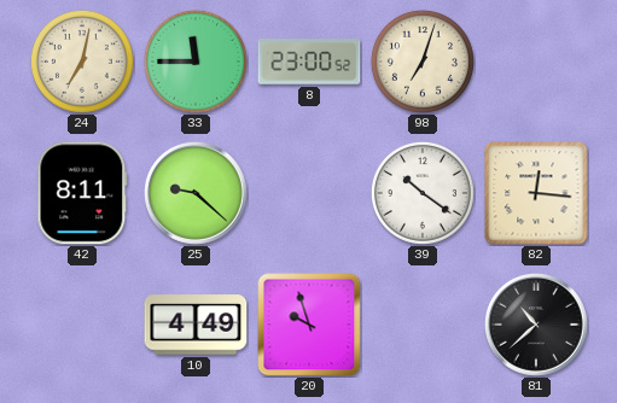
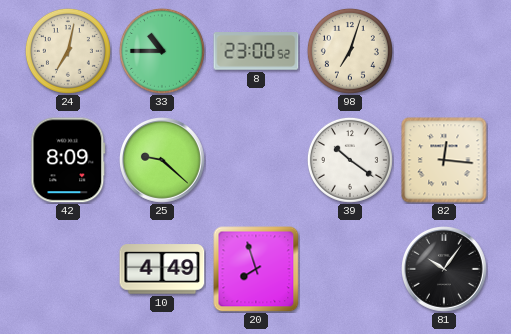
33: 11:45 -> 10:45 (162, 51)
42: 8:11 -> 8:09 (68, 160)
20: 9:57 -> 7:57 (256, 269)
81: 10:38 -> 10:06 (445, 270)
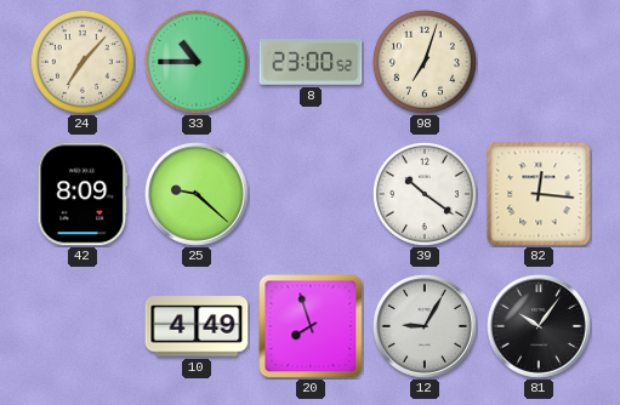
24: 7:02 -> 7:07 (83, 62)
12: none -> 9:05 (426, 327)
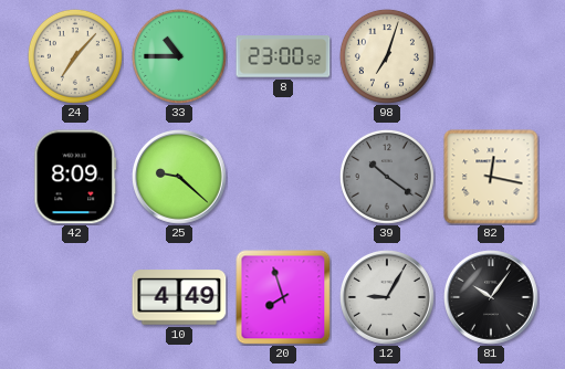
39 dial: white -> grey (387, 177)
82: 12:16 -> 12:17 (491, 177)
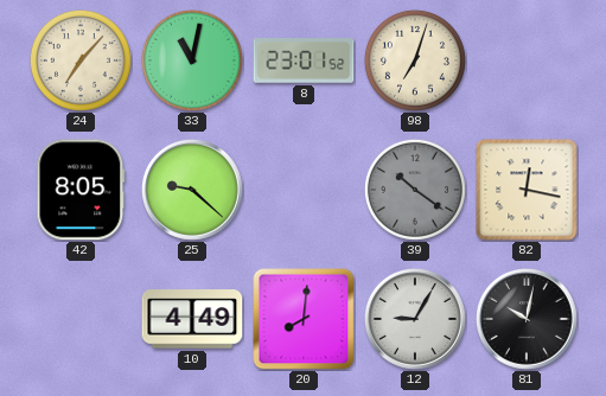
33: 10:45 -> 11:02 (192, 60)
8: 23:00 -> 23:01 (304, 60)
42: 8:09 -> 8:05 (81, 190)
20: 7:57 -> 8:01 (304, 319)
81: 10:06 -> 10:02 (528, 320)
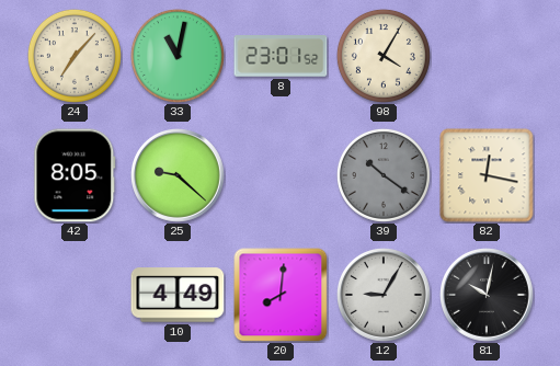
98: 7:03 -> 4:05 (384, 56)
